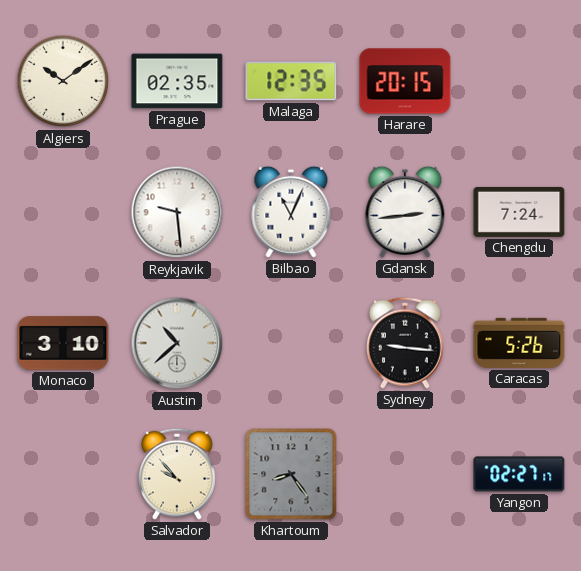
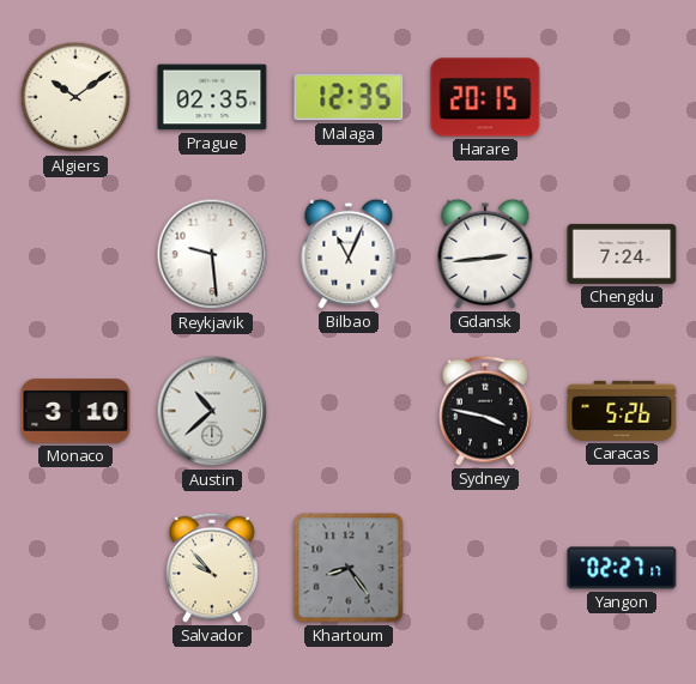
Sydney: 9:16 -> 3:47 (486, 411)
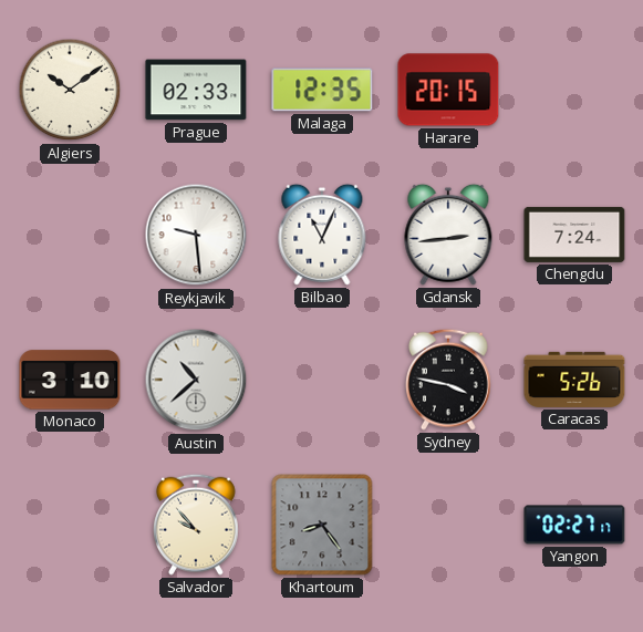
Prague: 02:35 -> 02:33 (196, 90)
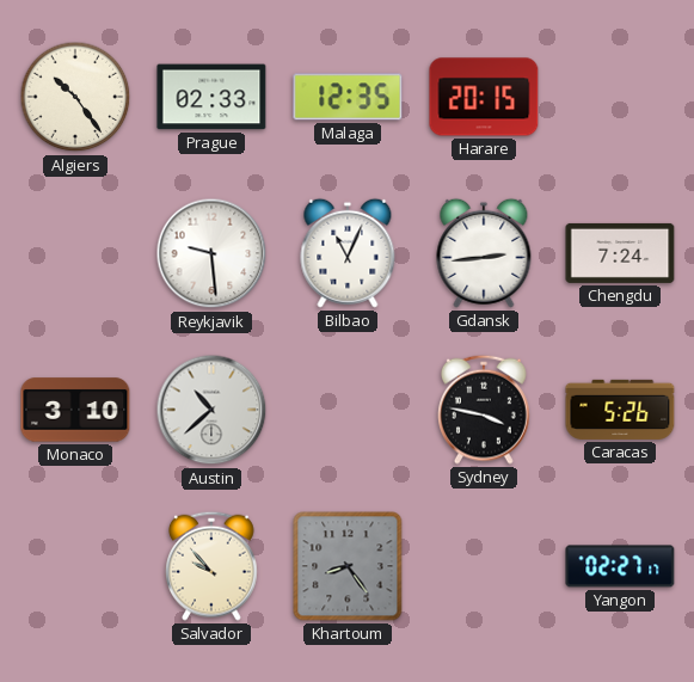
Algiers: 10:09 -> 10:24 (75, 97)
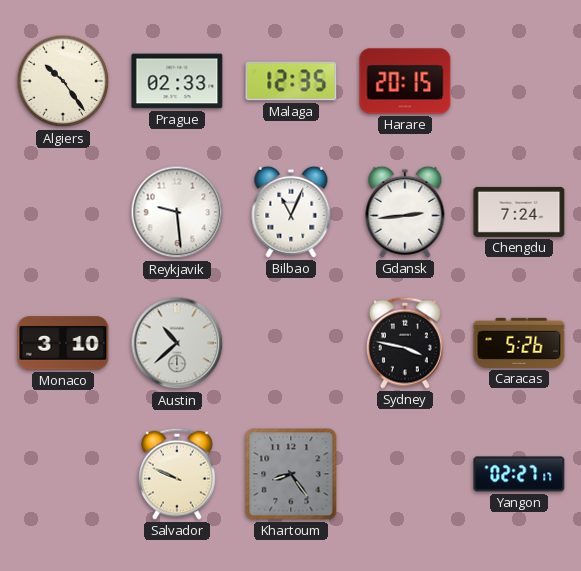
Salvador: 9:53 -> 9:49 (178, 474)
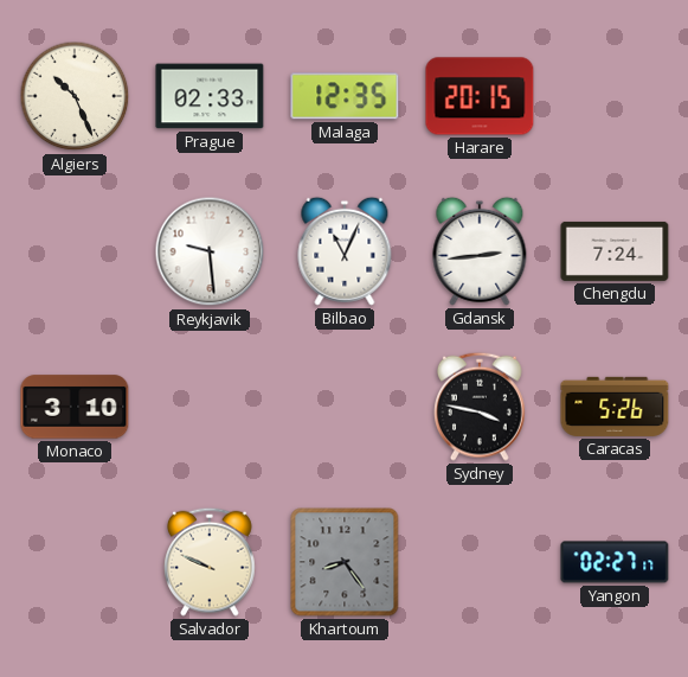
Algiers: 10:24 -> 10:26 (75, 96)
Austin: 10:38 -> none (177, 343)
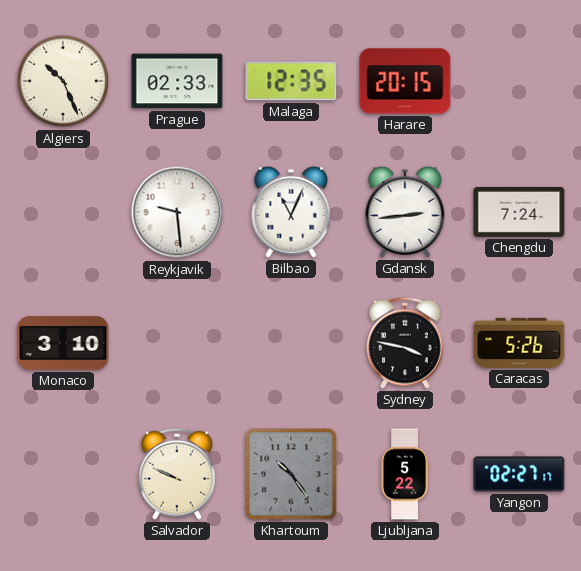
Khartoum: 8:24 -> 10:24 (291, 474)
Ljubljana: none -> 5:22 (405, 474)
